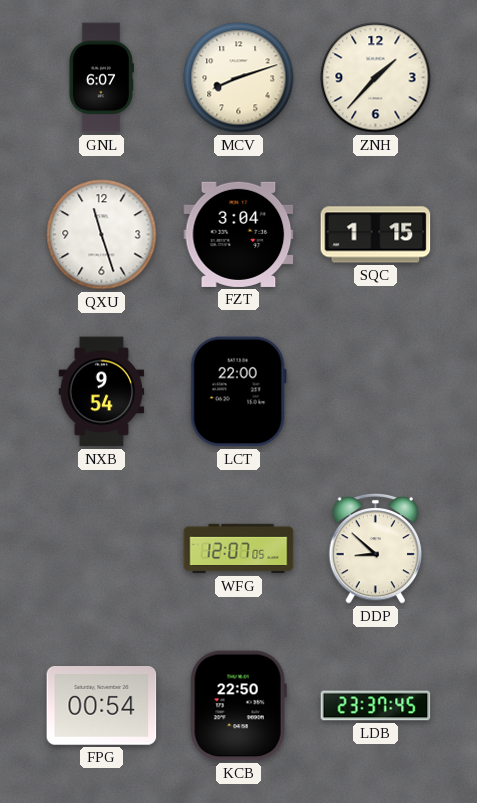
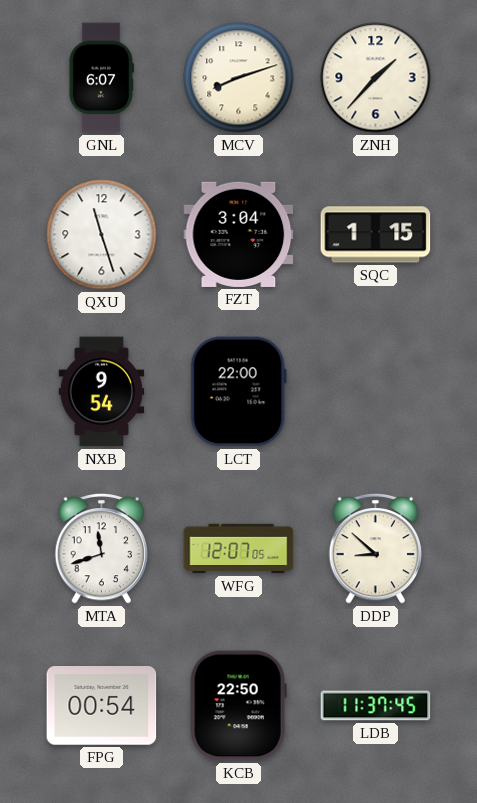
MTA: none -> 11:42 (102, 548)
LDB: 23:37 -> 11:37 (376, 706)
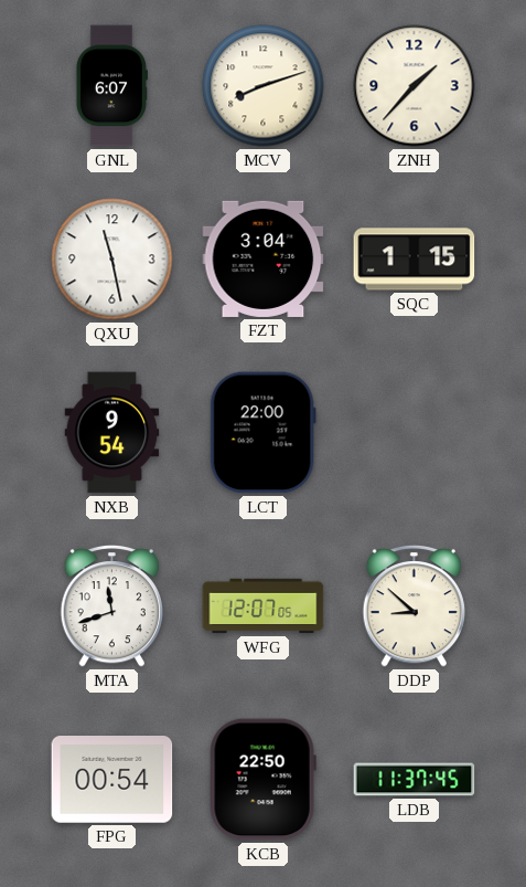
QXU: 11:27 -> 11:28 (112, 260)
